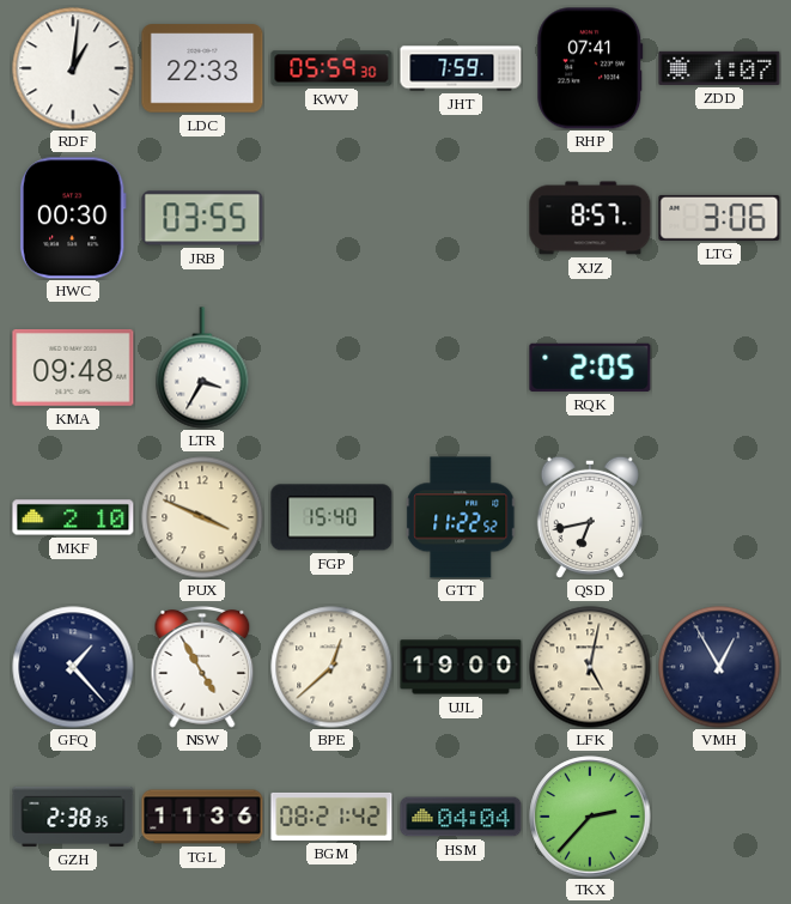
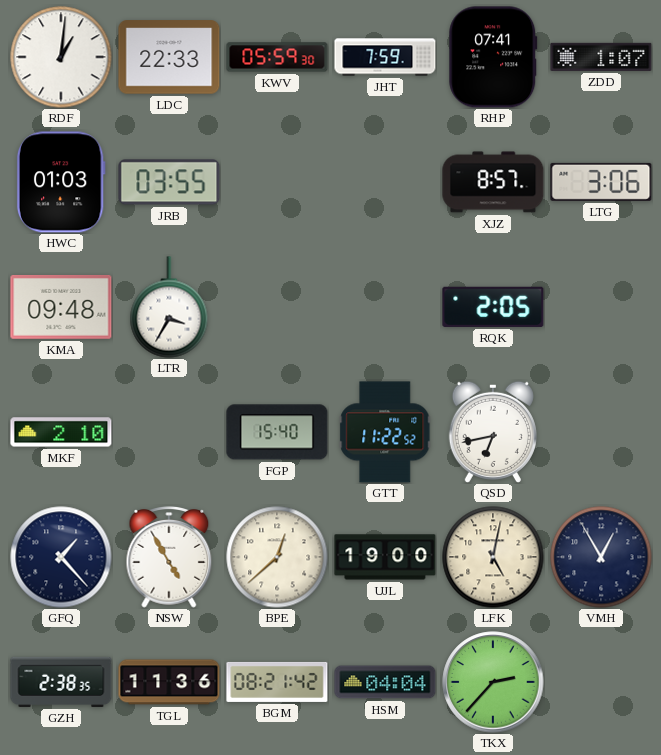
HWC: 00:30 -> 01:03 (61, 182)
PUX: 3:49 -> none (202, 517)
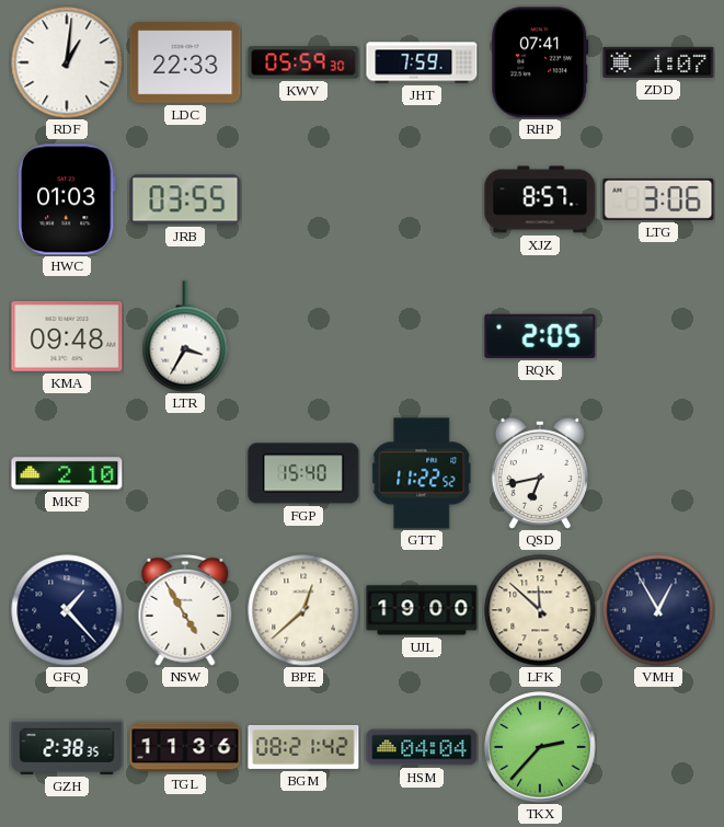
LFK: 5:02 -> 11:52 (540, 610)
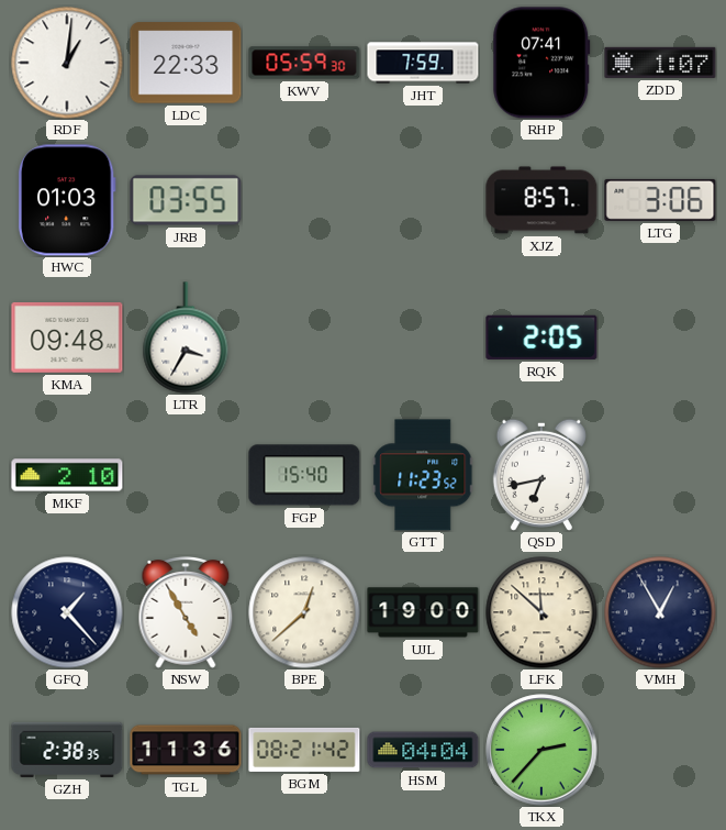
GTT: 11:22 -> 11:23 (423, 475)
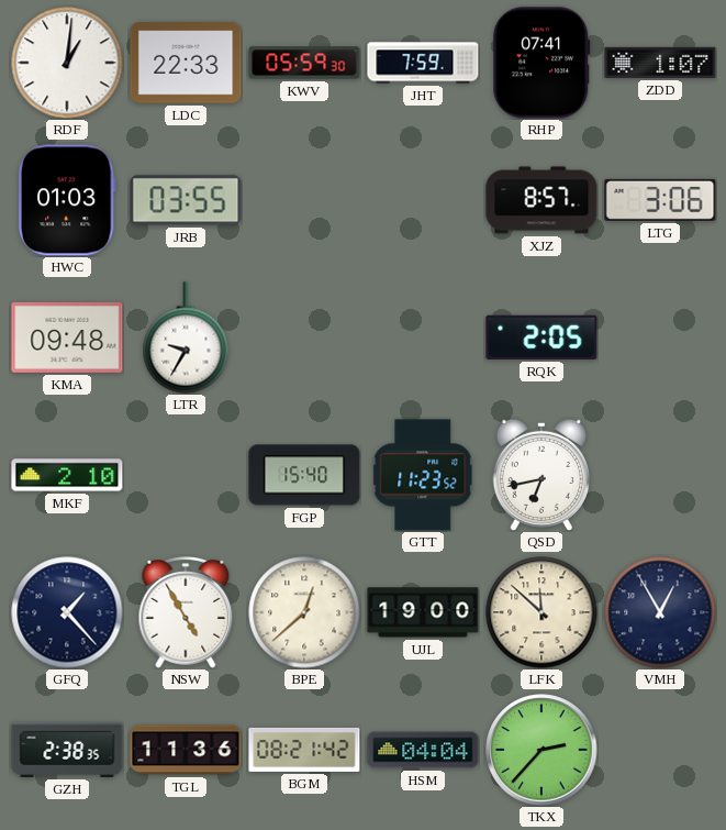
LTR: 3:35 -> 9:35 (186, 337)
